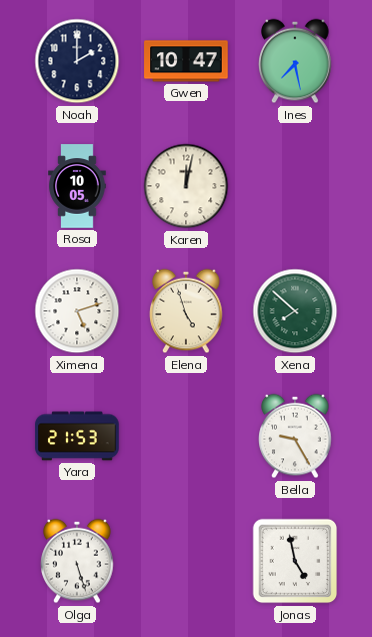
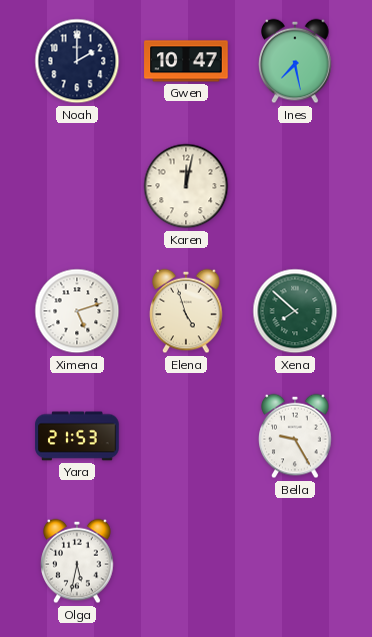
Rosa: 10:05 -> none (77, 186)
Olga: 5:27 -> 5:32 (77, 561)
Jonas: 4:58 -> none (295, 561)
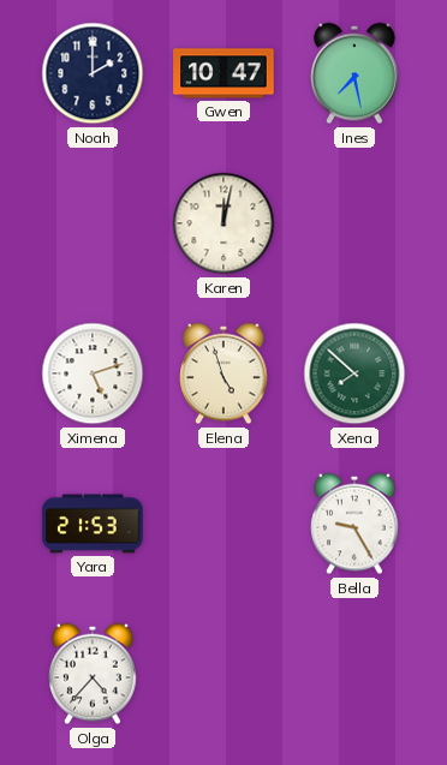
Olga: 5:32 -> 4:37 (93, 674)
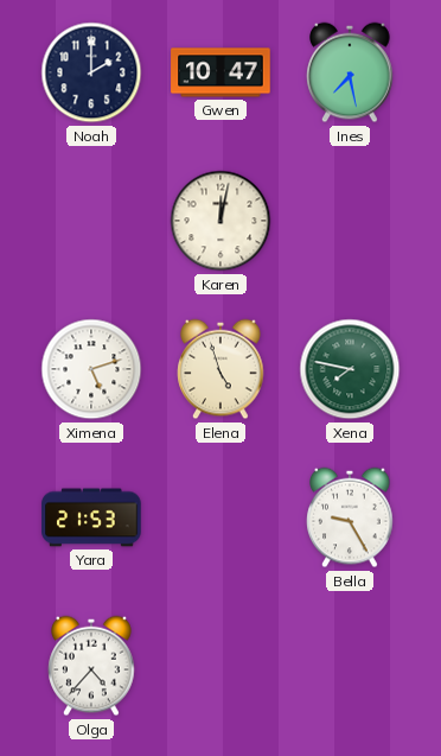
Xena: 7:52 -> 7:47 (350, 369)
